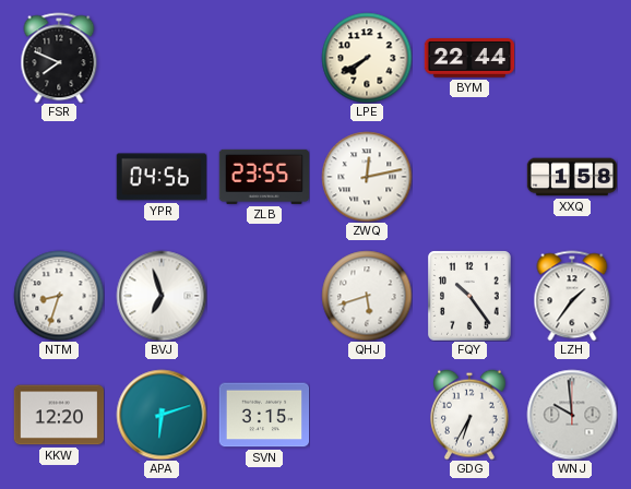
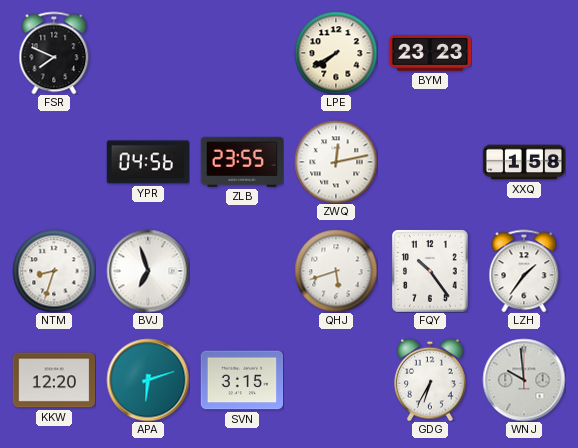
BYM: 22:44 -> 23:23 (430, 54)
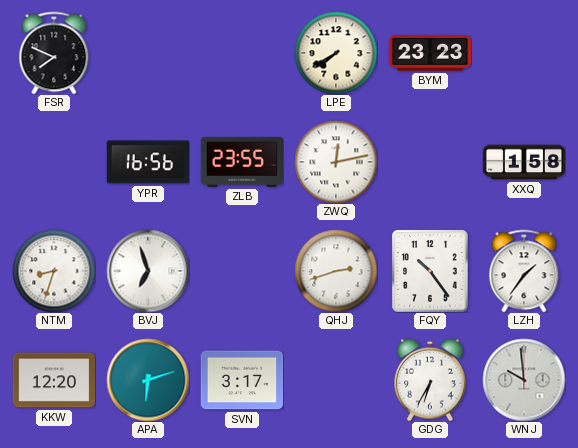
YPR: 04:56 -> 16:56 (148, 162)
QHJ: 5:42 -> 2:42 (336, 271)
SVN: 3:15 -> 3:17 (242, 380)
